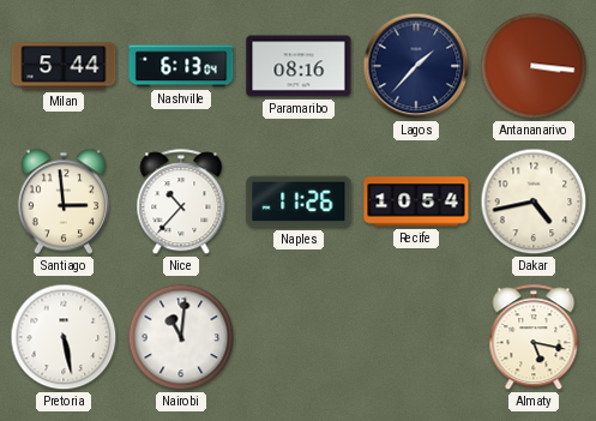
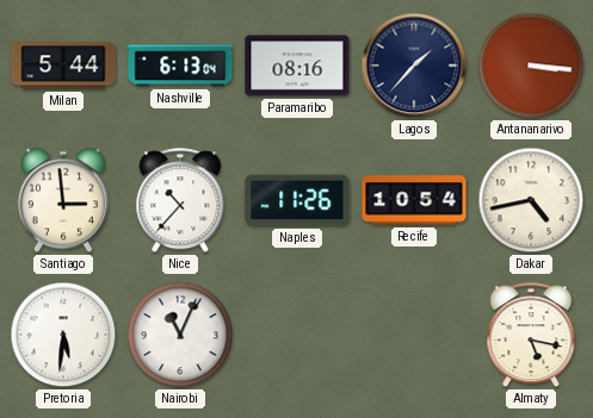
Pretoria: 5:28 -> 5:31 (63, 335)
Nairobi: 11:01 -> 11:04 (180, 335)
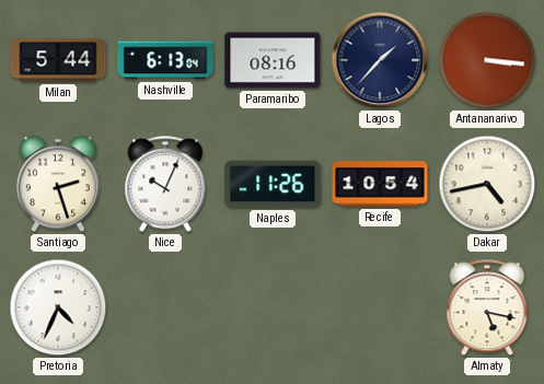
Santiago: 2:59 -> 2:27 (58, 184)
Nice: 10:37 -> 10:04 (165, 185)
Pretoria: 5:31 -> 4:34 (58, 307)
Nairobi: 11:04 -> none (180, 335)
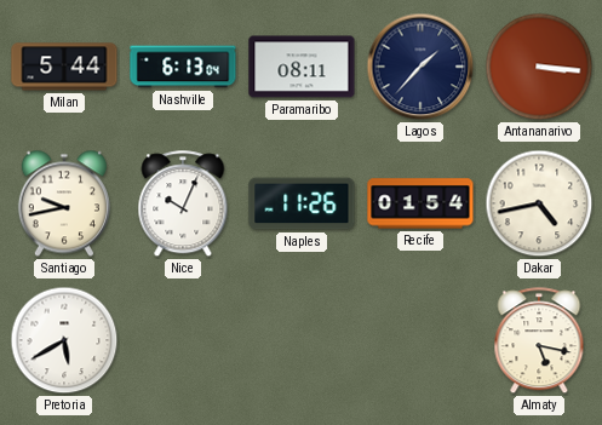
Paramaribo: 08:16 -> 08:11 (302, 67)
Santiago: 2:27 -> 9:43 (64, 203)
Recife: 10:54 -> 01:54 (420, 203)
Pretoria: 4:34 -> 5:40 (64, 340)
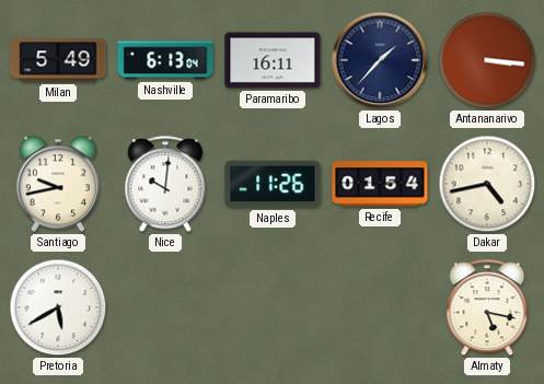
Milan: 5:44 -> 5:49 (58, 60)
Paramaribo: 08:11 -> 16:11 (273, 60)
Nice: 10:04 -> 10:01 (165, 185)
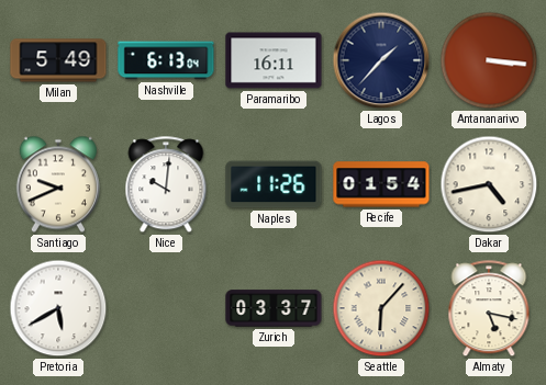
Santiago: 9:43 -> 9:41 (58, 184)
Zurich: none -> 03:37 (274, 308)
Seattle: none -> 6:07 (381, 308)
